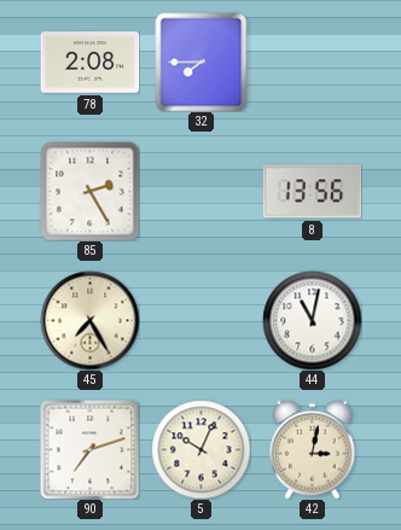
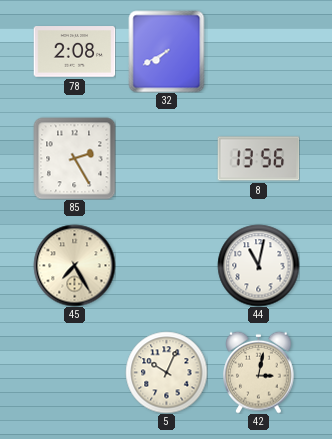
32: 7:45 -> 7:40 (167, 51)
90: 7:12 -> none (89, 449)
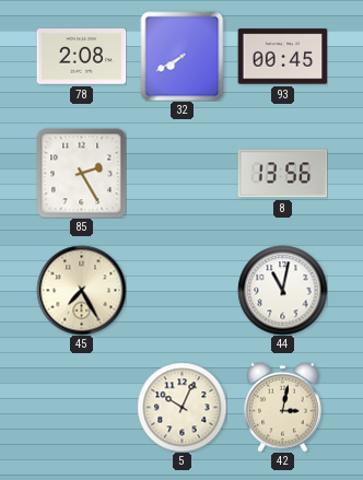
93: none -> 00:45 (282, 57)
